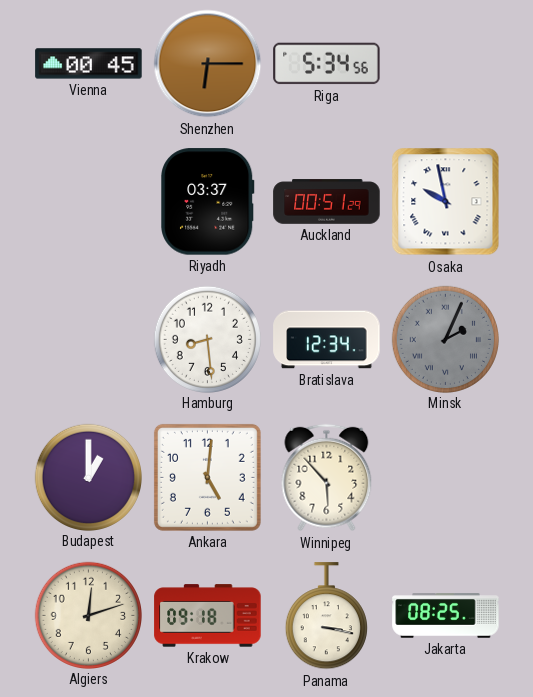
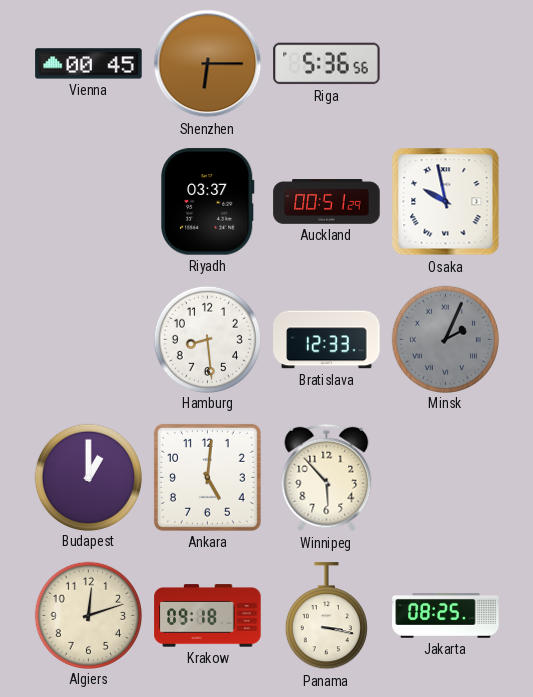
Riga: 5:34 -> 5:36 (327, 64)
Bratislava: 12:34 -> 12:33 (327, 340)
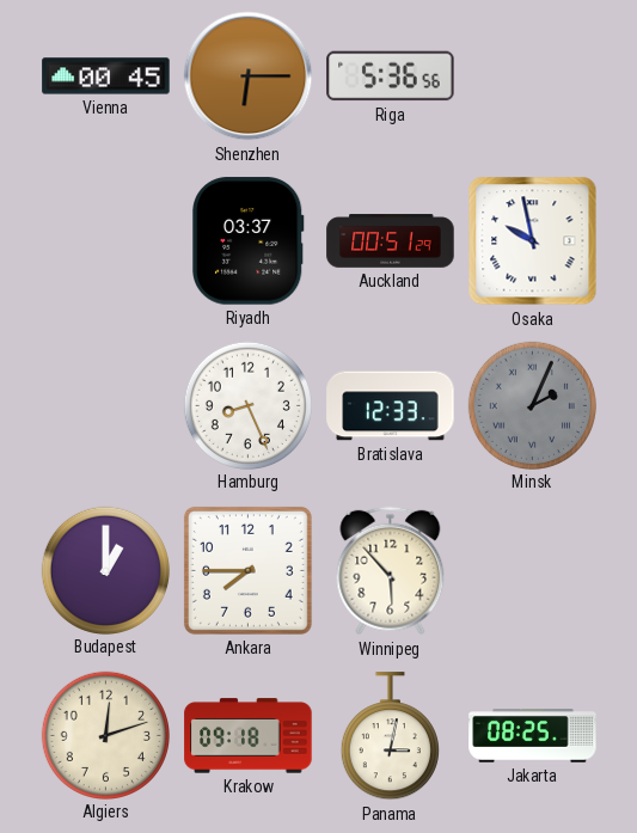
Hamburg: 8:29 -> 8:26 (247, 405)
Ankara: 5:01 -> 7:45 (247, 570)
Panama: 3:17 -> 3:02 (390, 736)
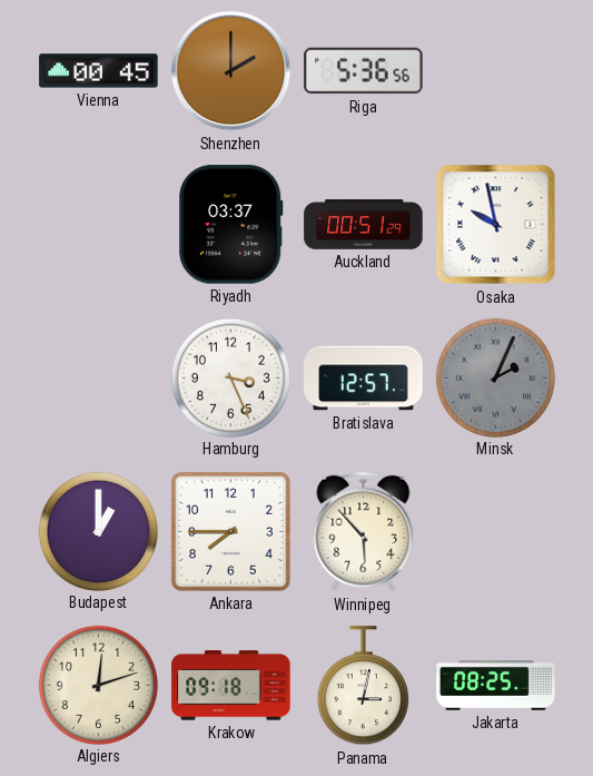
Shenzhen: 6:15 -> 2:00 (231, 71)
Hamburg: 8:26 -> 3:26 (230, 377)
Bratislava: 12:33 -> 12:57 (364, 379)
